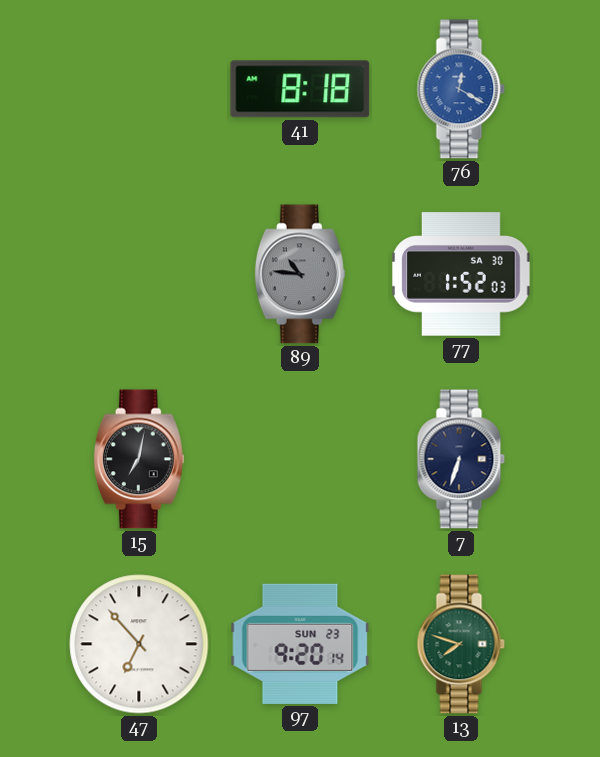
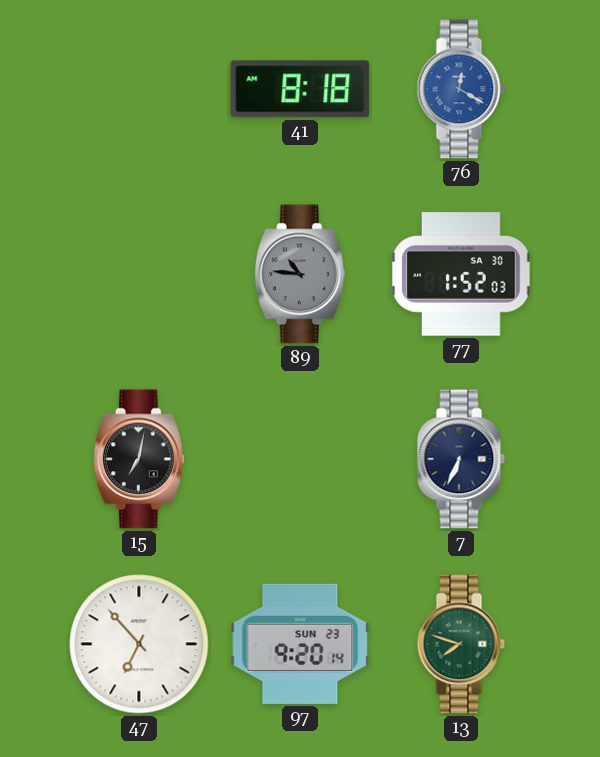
7: 6:33 -> 6:34 (461, 459)
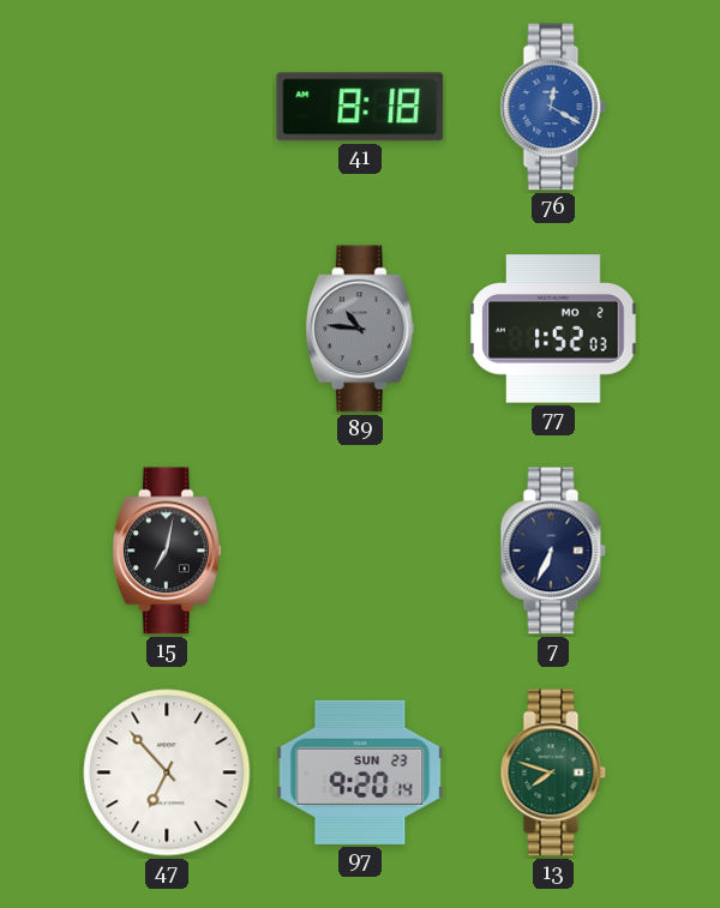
77 date: SA 30 -> MO 2 (553, 329)
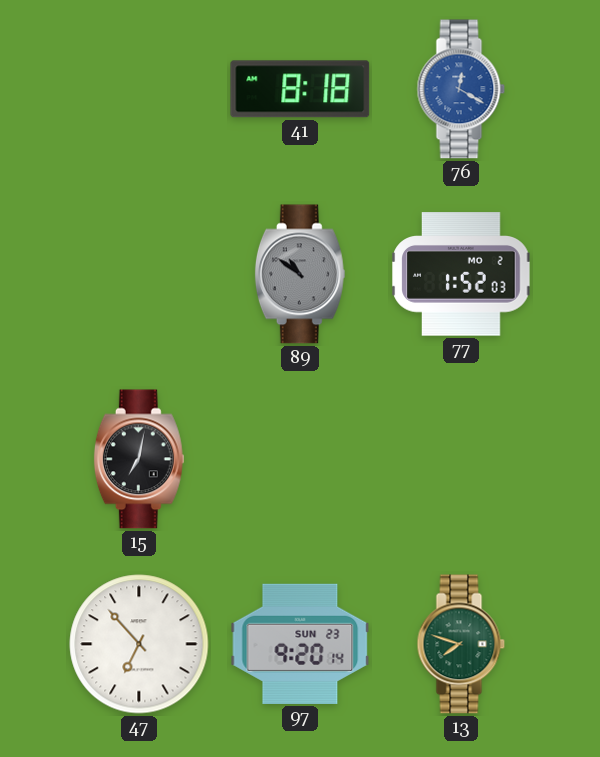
89: 10:46 -> 10:51 (300, 274)
7: 6:34 -> none (553, 551)
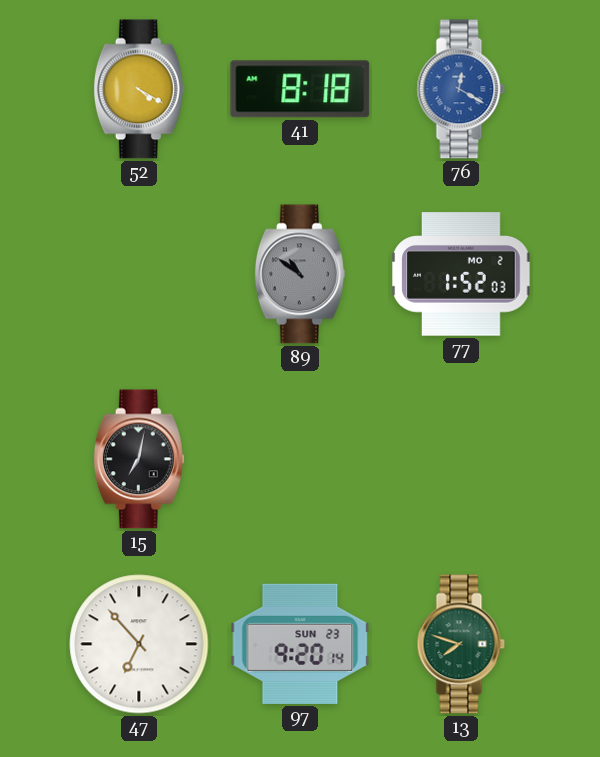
52: none -> 4:20 (139, 89)
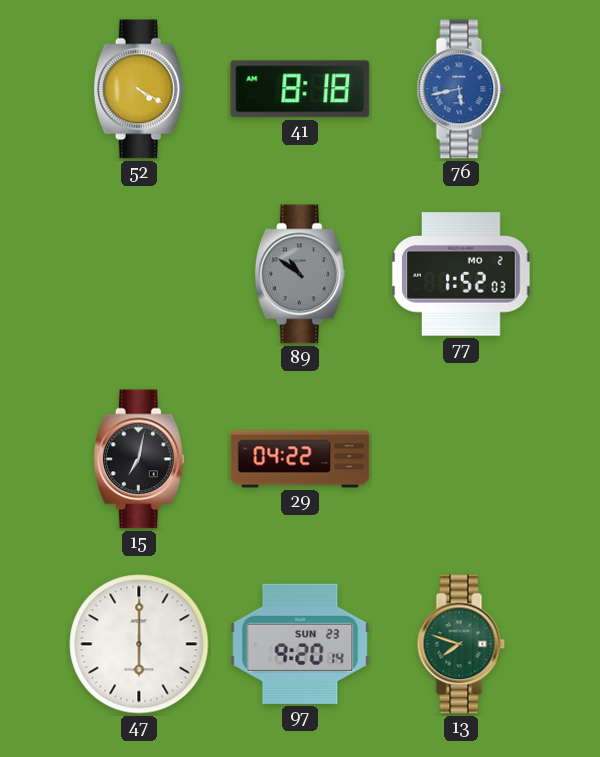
76: 12:20 -> 5:43 (461, 89)
29: none -> 04:22 (300, 459)
47: 6:53 -> 6:00 (139, 644)
